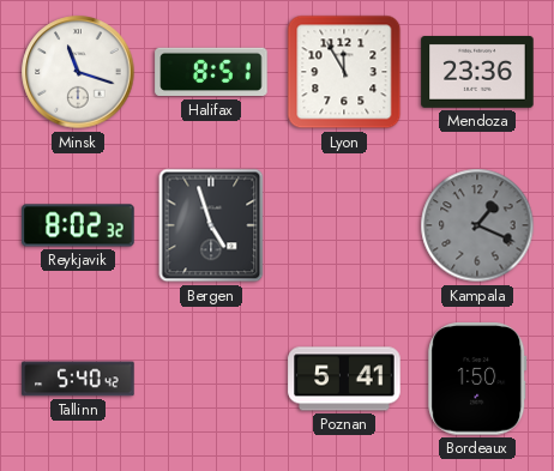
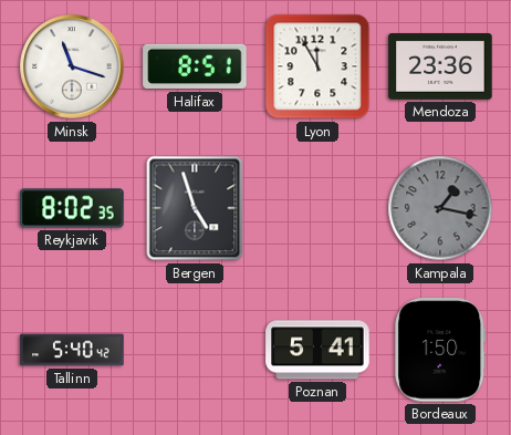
Reykjavik: 8:02:32 -> 8:02:35 (72, 208)
Kampala: 1:19 -> 1:17 (440, 208)
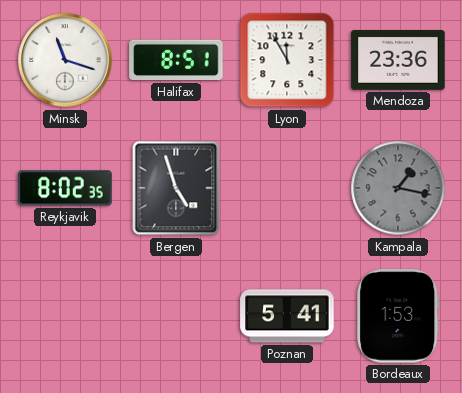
Tallinn: 5:40 -> none (72, 350)
Bordeaux: 1:50 -> 1:53 (398, 316)
